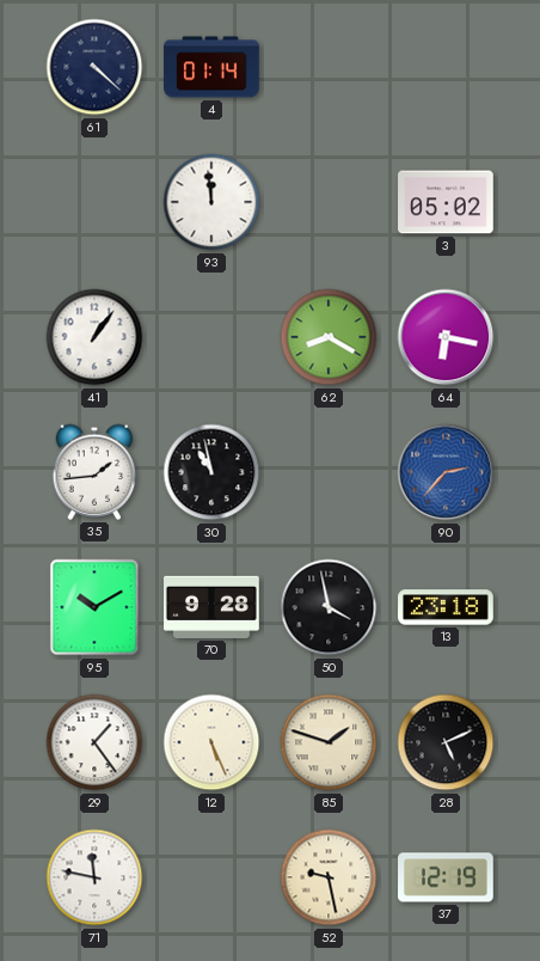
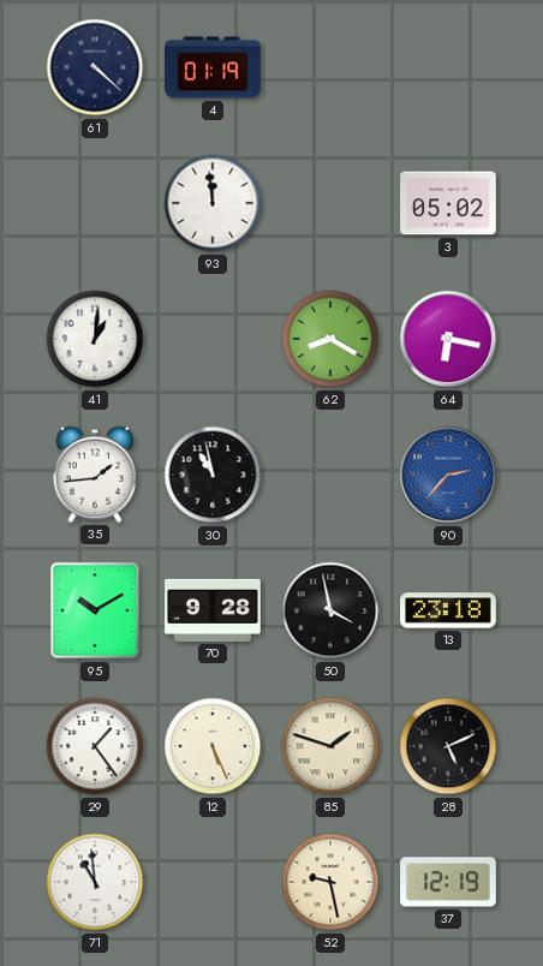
4: 01:14 -> 01:19 (213, 67)
41: 1:06 -> 1:01 (95, 339)
71: 11:47 -> 10:59 (95, 882)
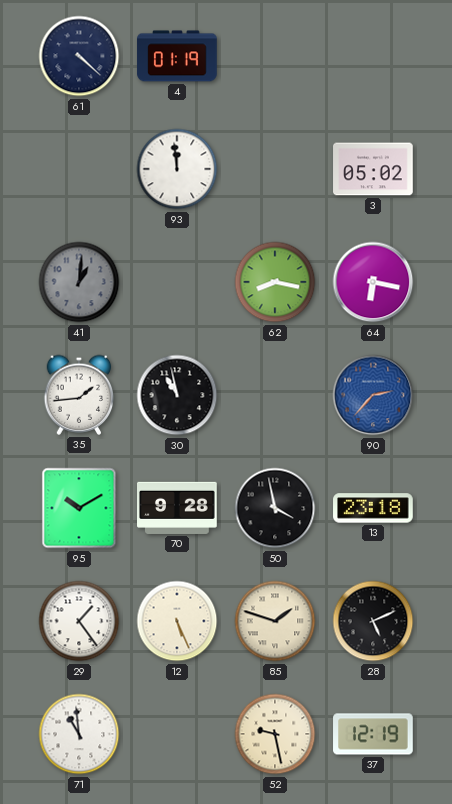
41 dial: white -> grey (79, 282)
62: 8:20 -> 8:17 (275, 282)
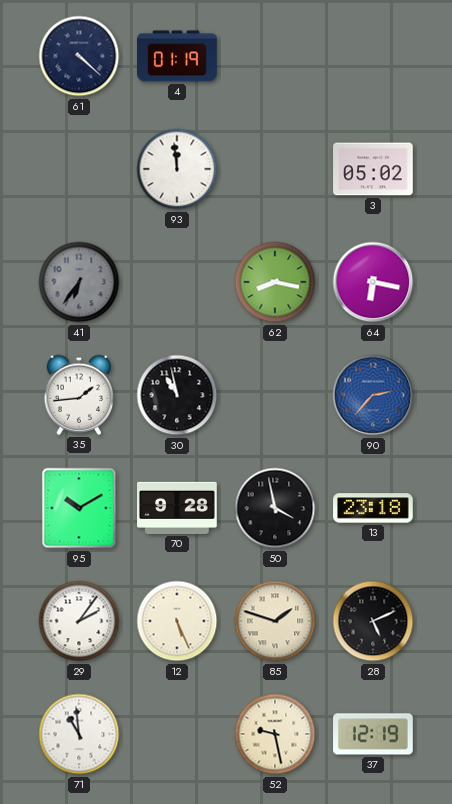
41: 1:01 -> 6:36 (79, 282)
29: 1:24 -> 2:06 (79, 621)
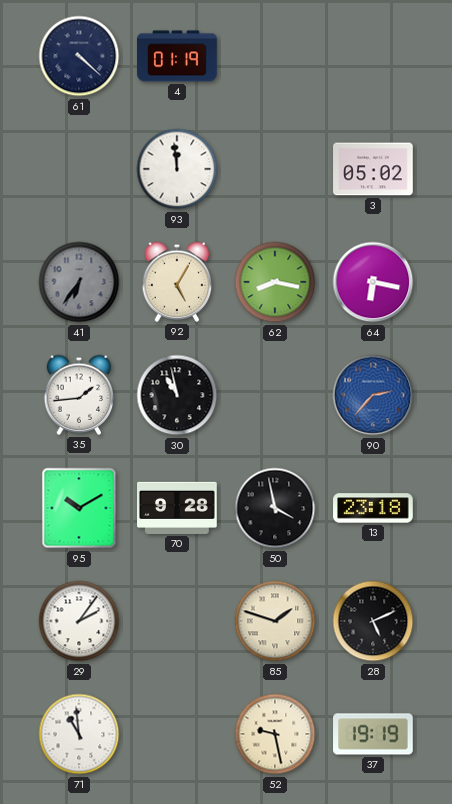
92: none -> 5:05 (177, 282)
12: 5:26 -> none (177, 621)
37: 12:19 -> 19:19 (373, 734)
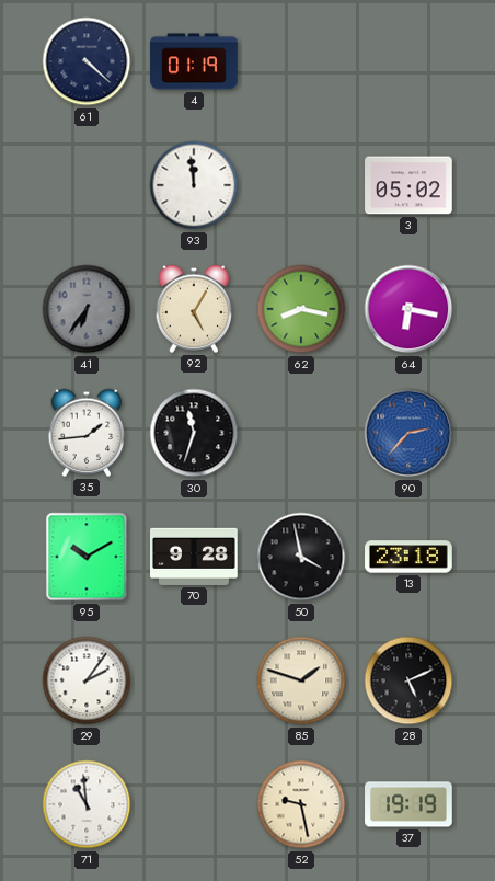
30: 10:58 -> 11:33 (194, 433)
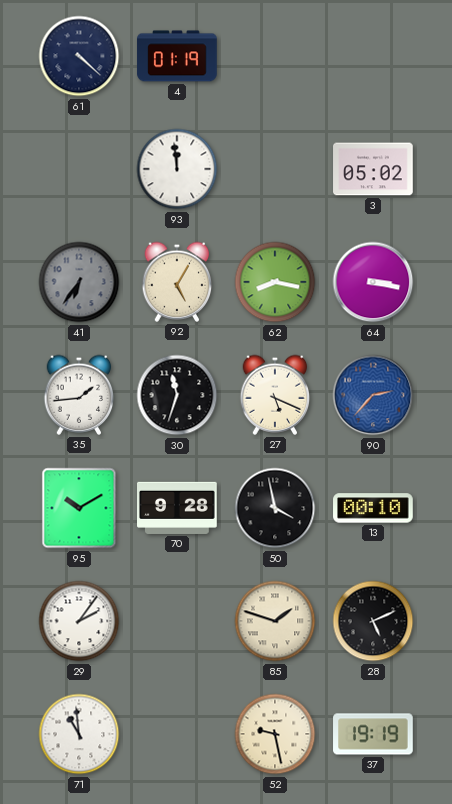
64: 6:17 -> 3:17 (373, 282)
27: none -> 5:19 (275, 395)
13: 23:18 -> 00:10 (373, 508)
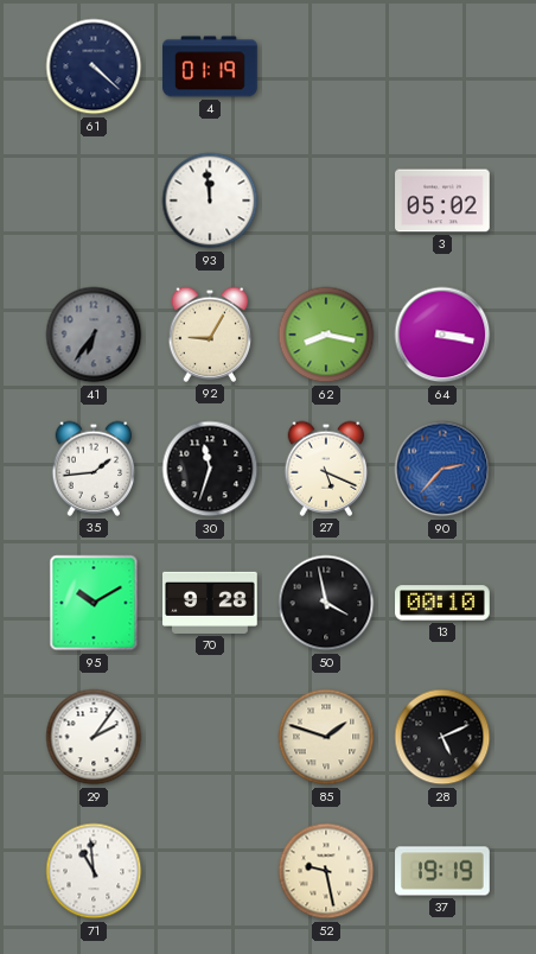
92: 5:05 -> 9:05 (210, 335)
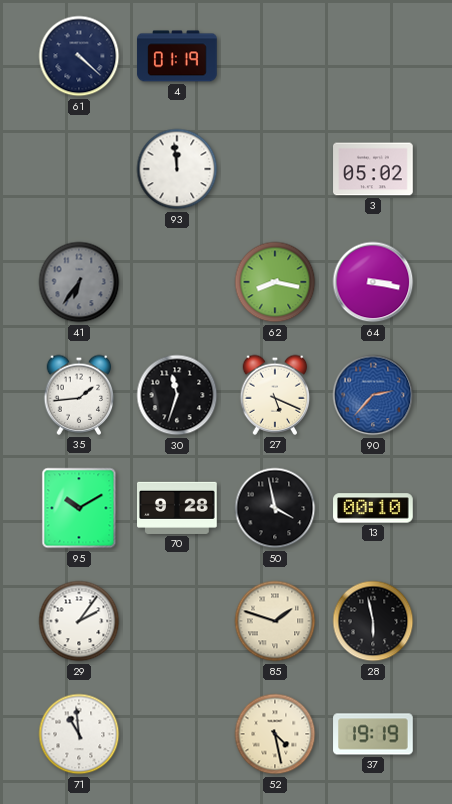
92: 9:05 -> none (210, 335)
28: 5:11 -> 5:58 (373, 621)
52: 9:28 -> 4:28 (275, 734)
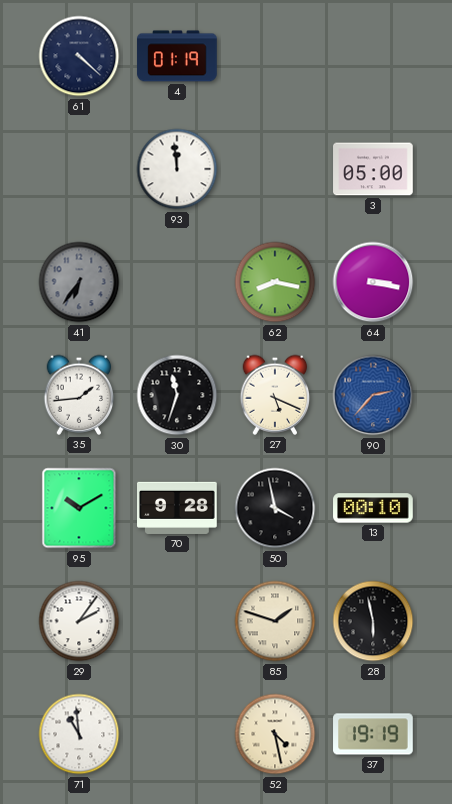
3: 05:02 -> 05:00 (373, 169)
